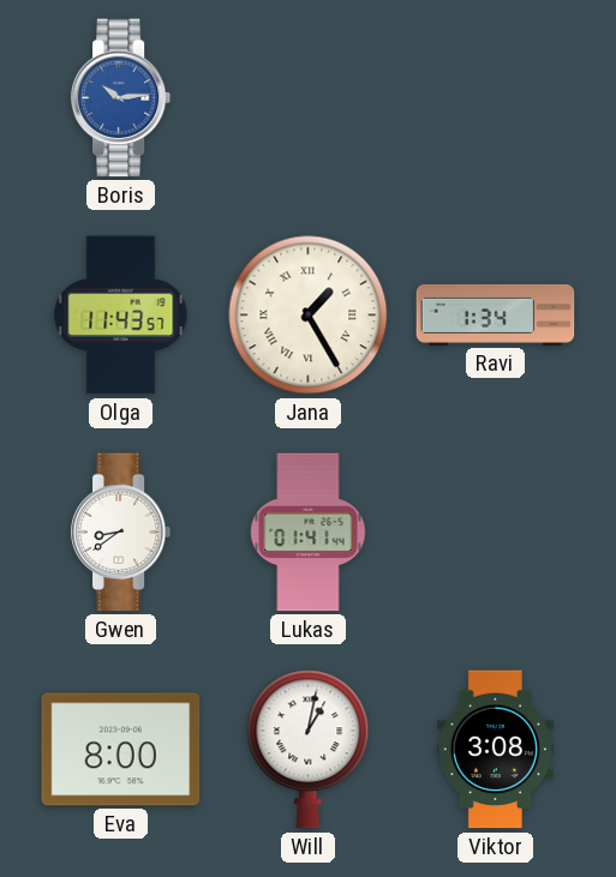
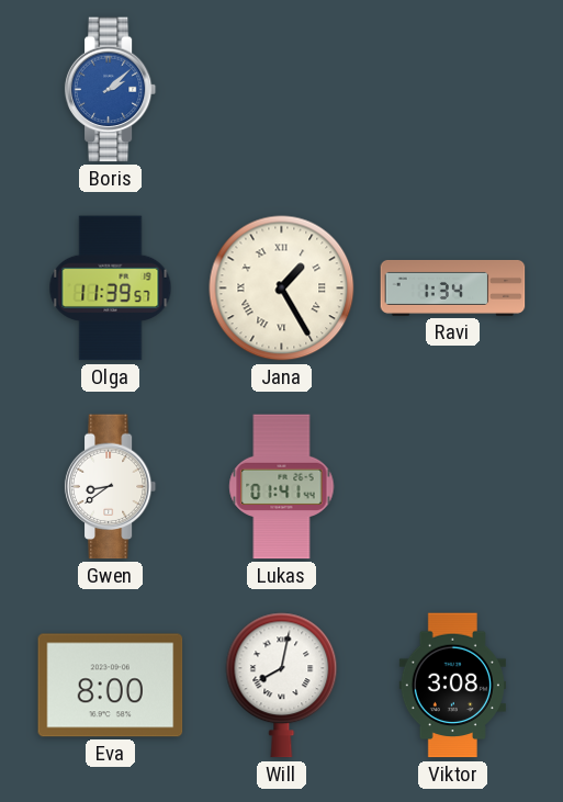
Boris: 10:14 -> 2:08 (111, 90)
Olga: 11:43 -> 11:39 (111, 289)
Will: 1:02 -> 8:02 (282, 686)
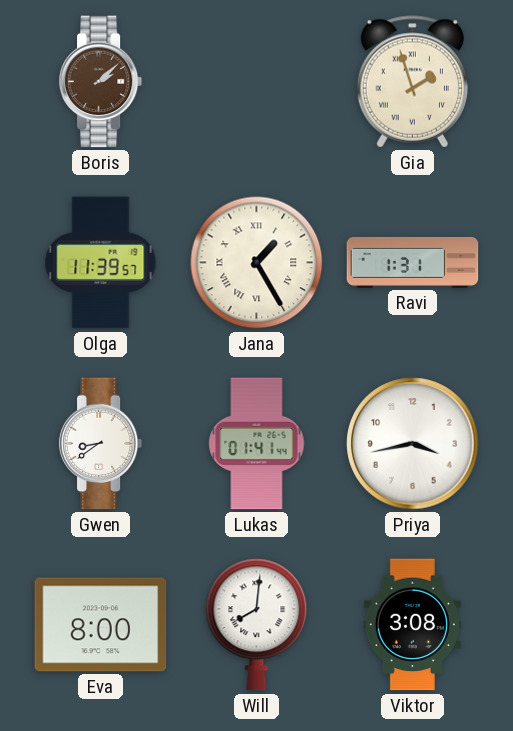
Boris dial: blue -> brown (101, 82)
Gia: none -> 1:57 (412, 82)
Ravi: 1:34 -> 1:31 (413, 262)
Priya: none -> 3:43 (413, 444)
Will: 8:02 -> 8:01 (257, 625)
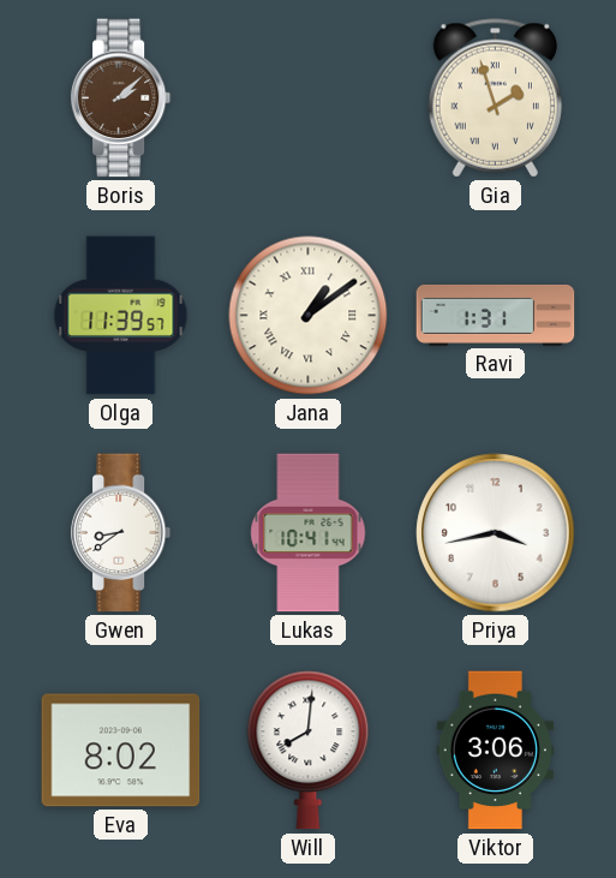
Jana: 1:25 -> 1:09 (309, 316)
Lukas: 01:41 -> 10:41 (309, 533)
Eva: 8:00 -> 8:02 (121, 751)
Viktor: 3:08 -> 3:06 (495, 751)
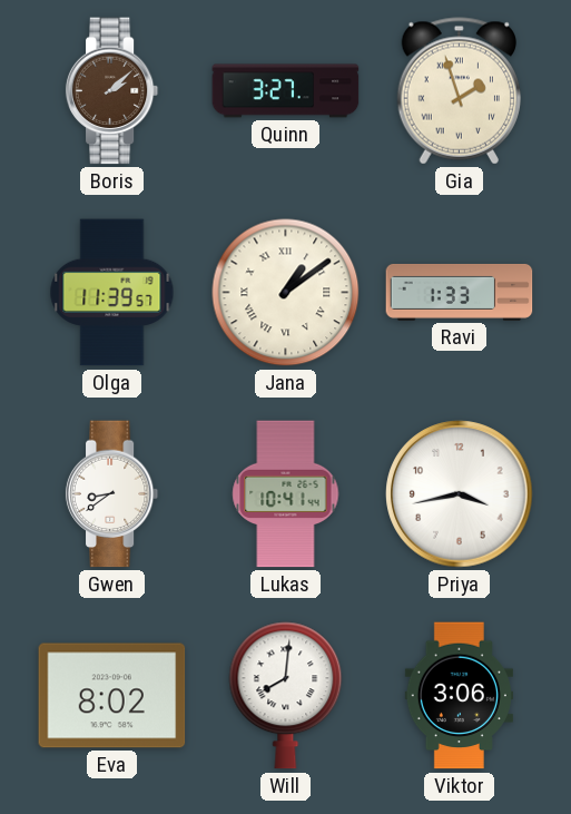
Quinn: none -> 3:27 (286, 91)
Ravi: 1:31 -> 1:33 (460, 292)
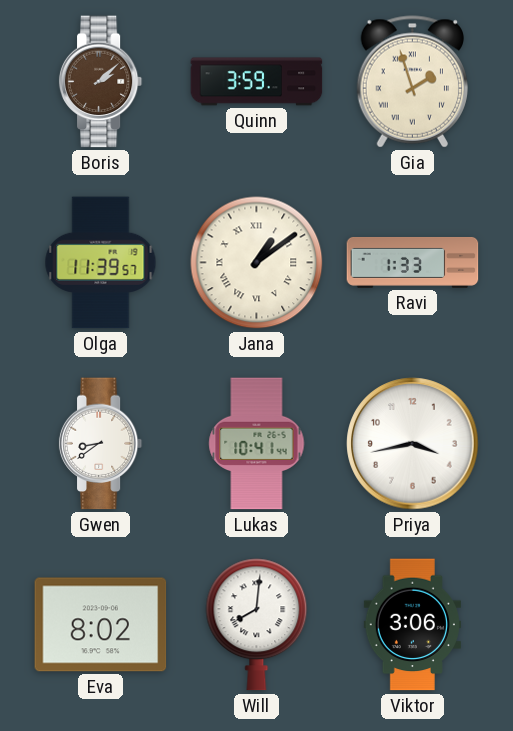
Quinn: 3:27 -> 3:59 (257, 82)
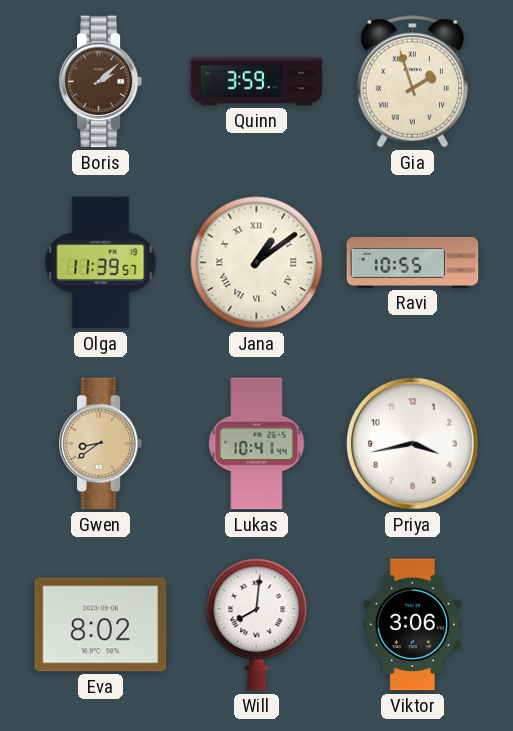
Ravi: 1:33 -> 10:55 (413, 262)
Gwen dial: white -> champagne (101, 444)
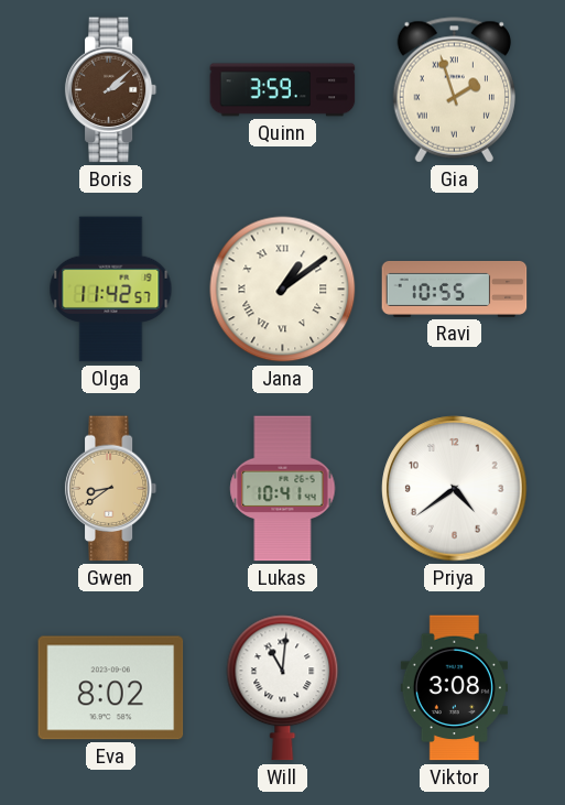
Olga: 11:39 -> 11:42 (111, 290)
Priya: 3:43 -> 4:39 (455, 489)
Will: 8:01 -> 11:01 (283, 688)
Viktor: 3:06 -> 3:08 (454, 688)
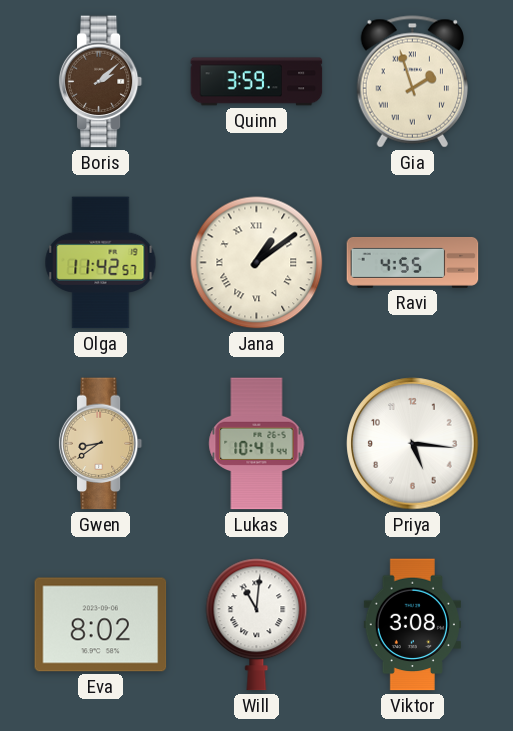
Ravi: 10:55 -> 4:55 (413, 262)
Priya: 4:39 -> 5:16 (413, 444)
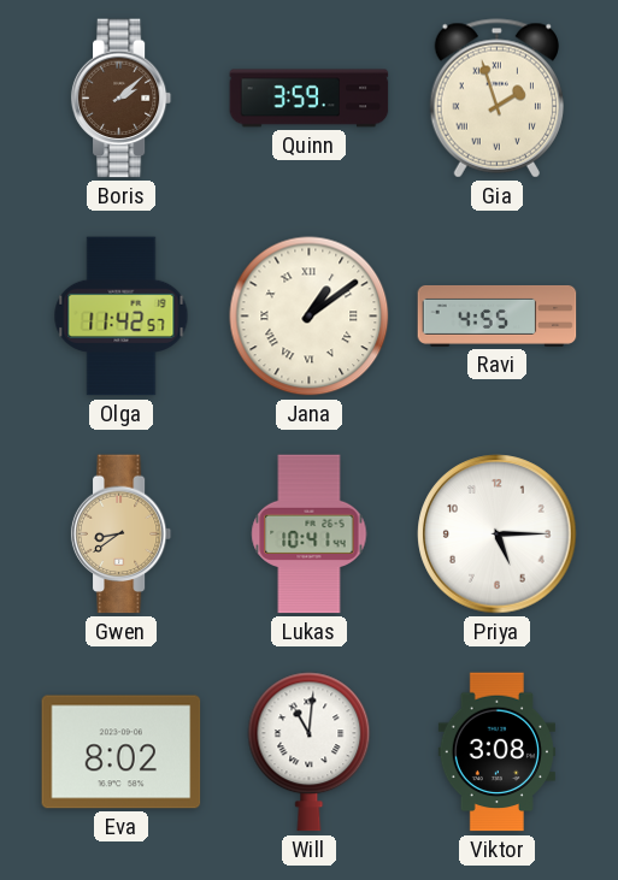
Priya: 5:16 -> 5:15 (498, 535)
